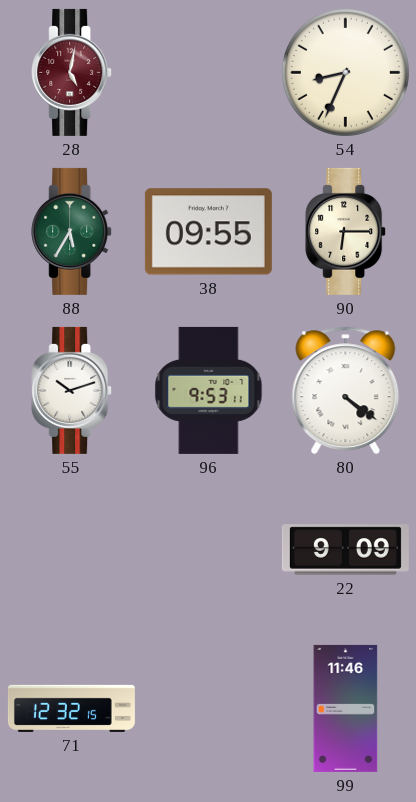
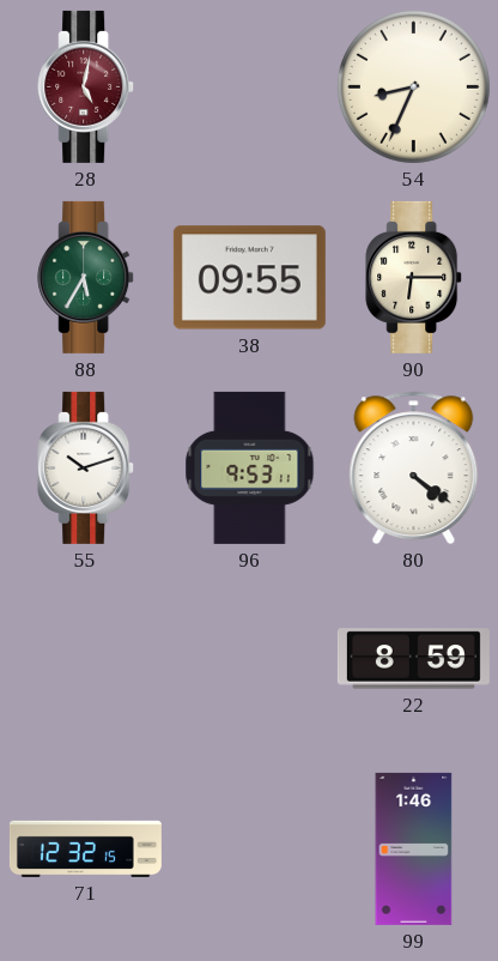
22: 9:09 -> 8:59 (413, 659)
99: 11:46 -> 1:46 (414, 848)
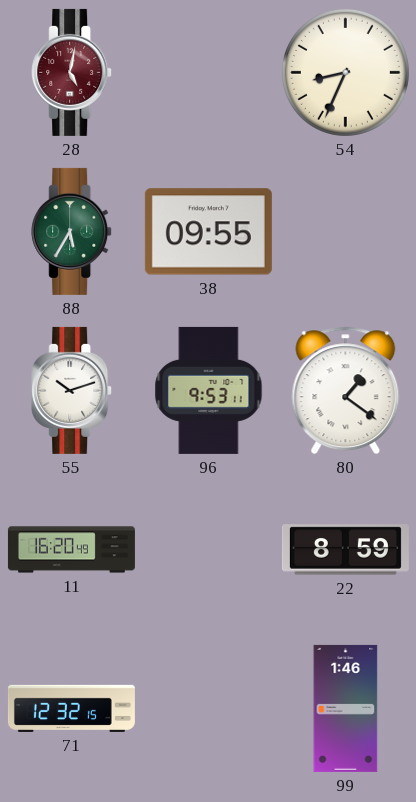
90: 6:15 -> none (414, 277)
80: 4:21 -> 1:21 (346, 391)
11: none -> 16:20 (71, 550)
